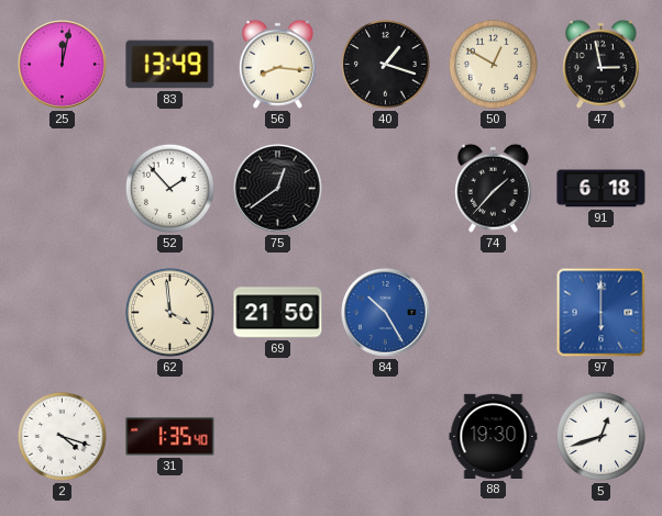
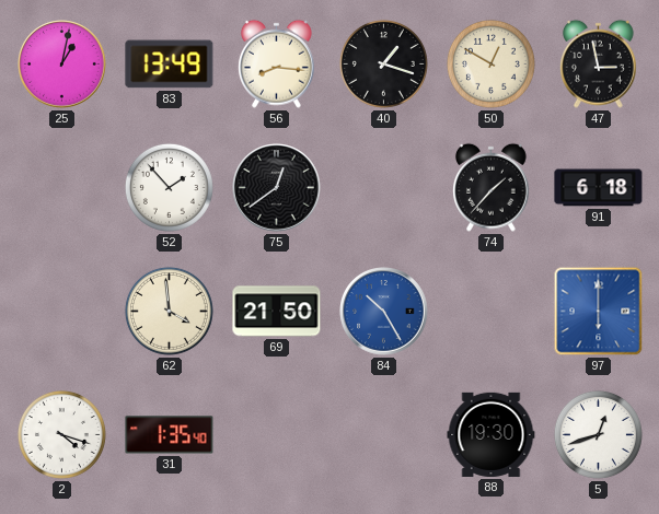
25: 12:02 -> 1:02 (62, 65)
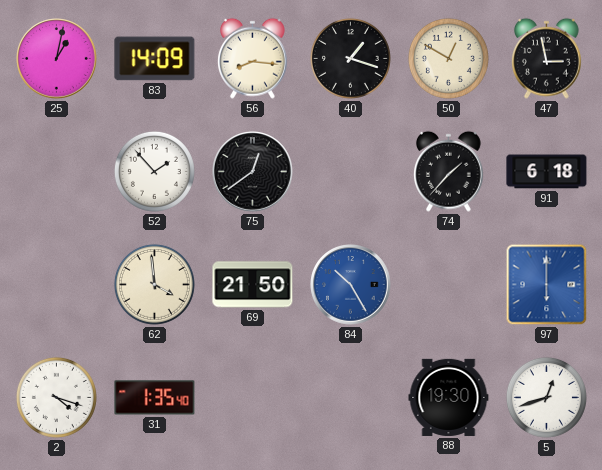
83: 13:49 -> 14:09 (155, 59)
